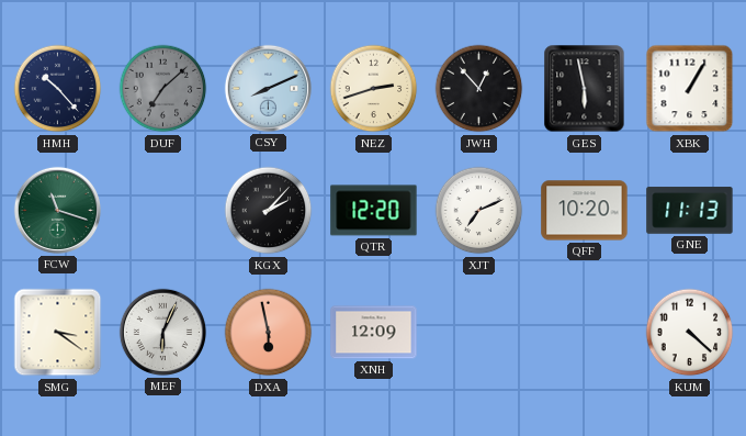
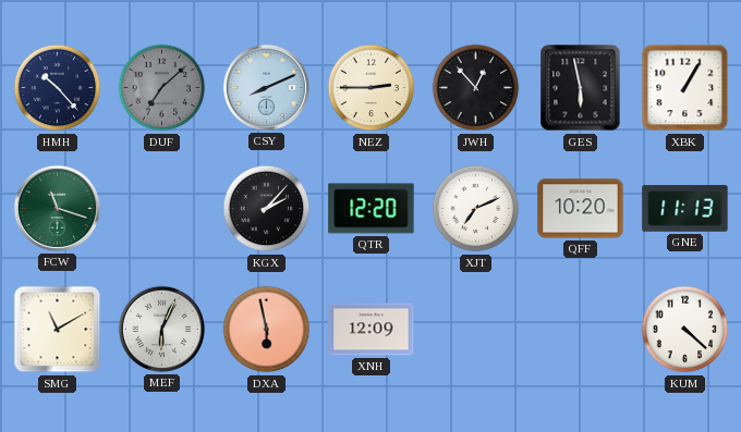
NEZ: 2:42 -> 2:45 (372, 88)
SMG: 3:21 -> 11:10 (58, 330)
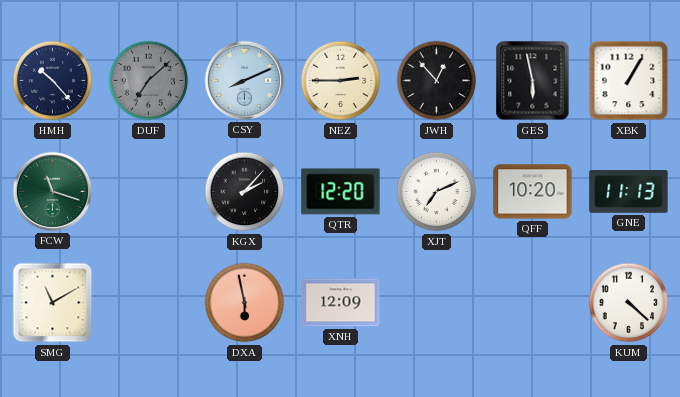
MEF: 6:04 -> none (161, 329)
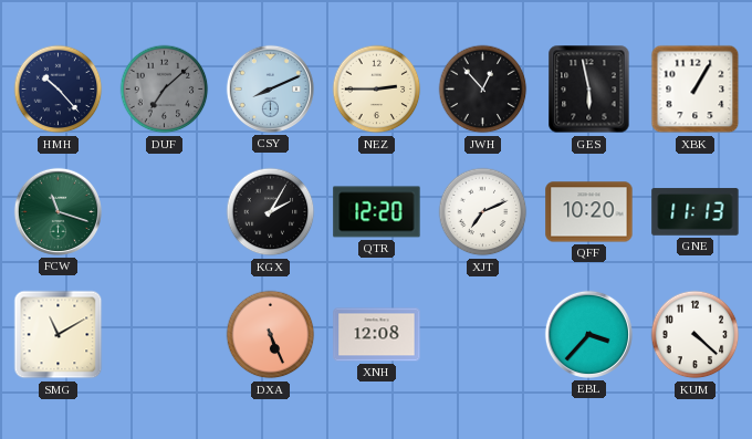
KGX: 2:07 -> 2:05 (271, 212)
DXA: 5:58 -> 5:26 (271, 335)
XNH: 12:09 -> 12:08 (377, 335)
EBL: none -> 3:37 (588, 334)
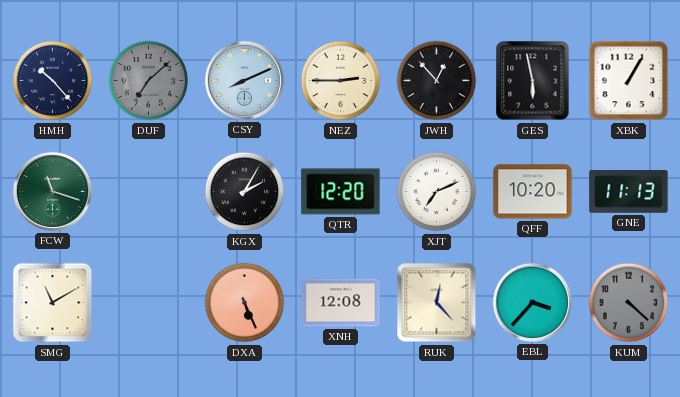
RUK: none -> 12:23 (437, 303)
KUM dial: white -> grey (629, 303)
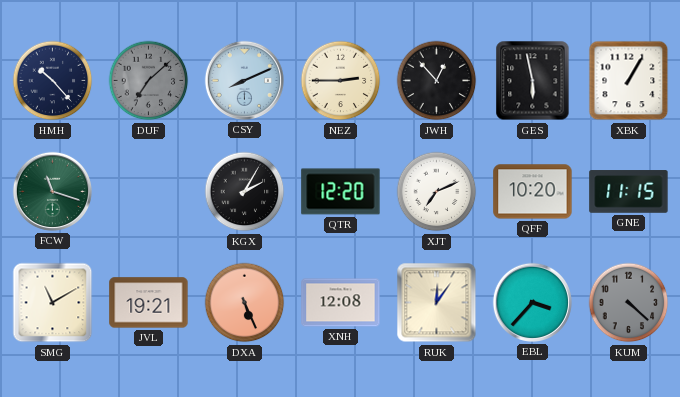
GNE: 11:13 -> 11:15 (629, 192)
JVL: none -> 19:21 (149, 303)
RUK: 12:23 -> 12:06 (437, 303)
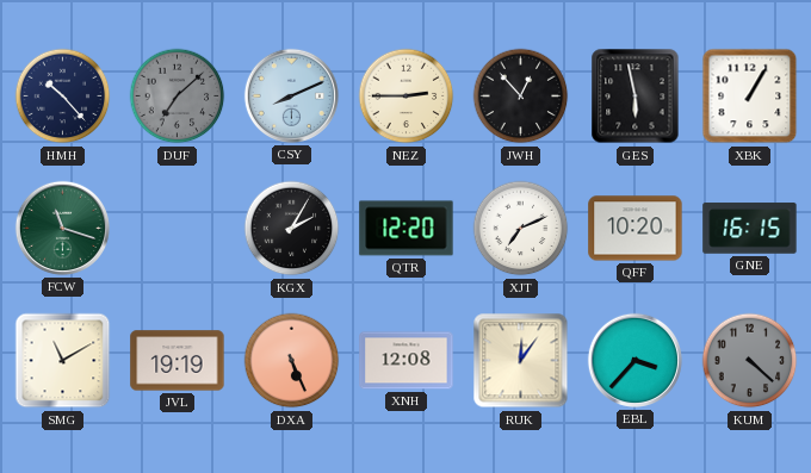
GNE: 11:15 -> 16:15 (750, 229)
JVL: 19:21 -> 19:19 (178, 361)
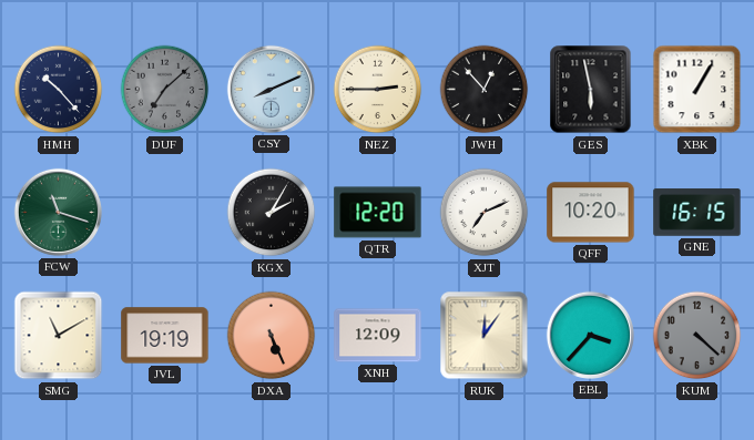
XNH: 12:08 -> 12:09 (378, 336)
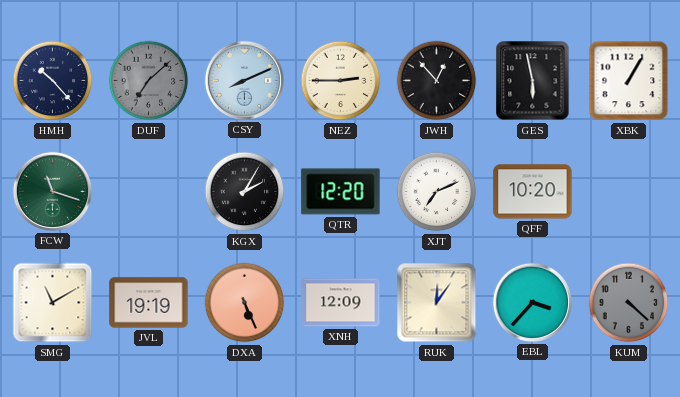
GNE: 16:15 -> none (697, 213)
